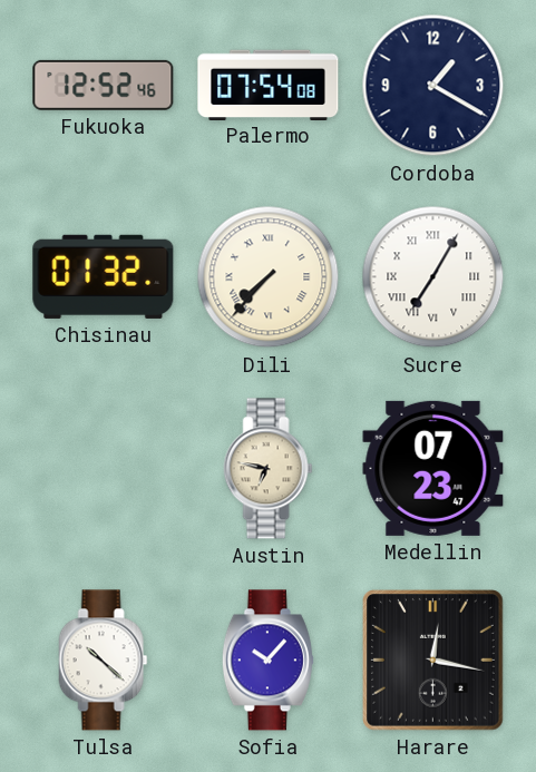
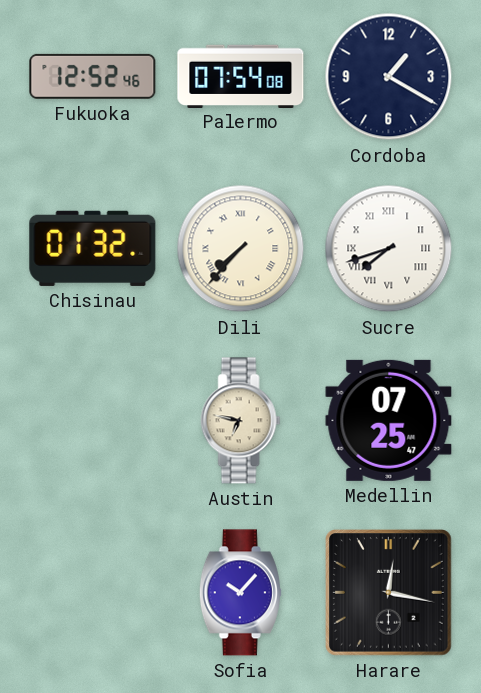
Sucre: 7:05 -> 7:42 (389, 249)
Medellin: 07:23 -> 07:25 (389, 420)
Tulsa: 10:22 -> none (104, 661)
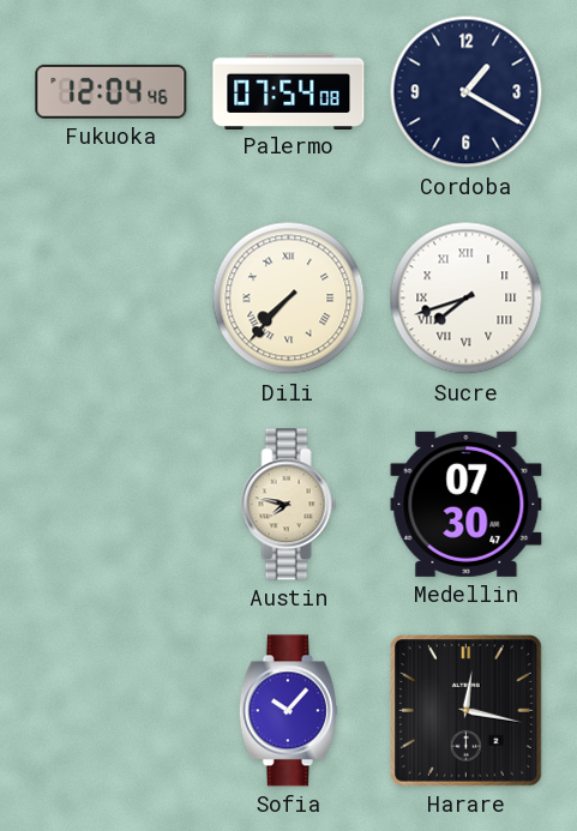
Fukuoka: 12:52 -> 12:04 (112, 91)
Chisinau: 01:32 -> none (93, 248)
Austin: 6:47 -> 7:47 (289, 505)
Medellin: 07:25 -> 07:30 (467, 504)
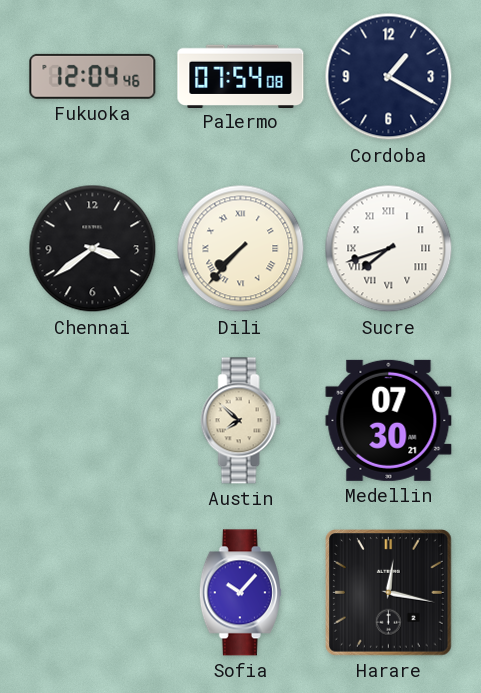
Chennai: none -> 3:39 (93, 249)
Austin: 7:47 -> 7:52 (241, 421)
Medellin: 07:30:47 -> 07:30:21 (389, 420)
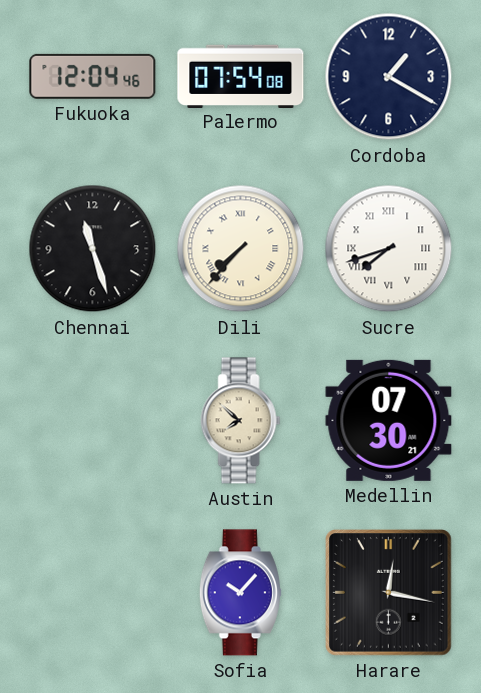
Chennai: 3:39 -> 11:27 (93, 249)
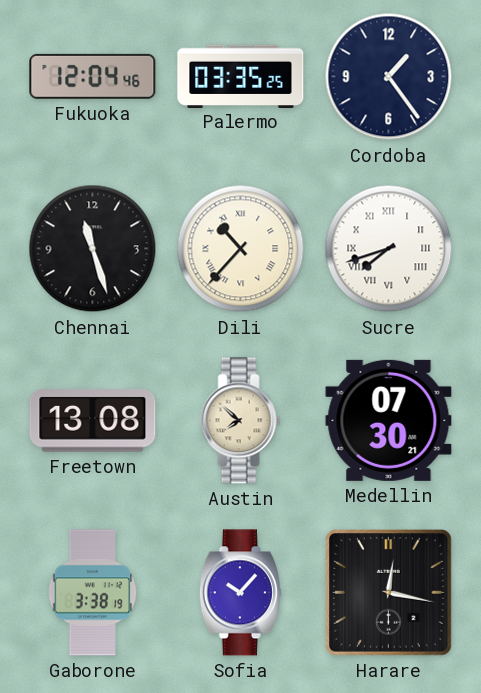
Palermo: 07:54 -> 03:35 (241, 76)
Cordoba: 1:20 -> 1:24 (389, 77)
Dili: 7:37 -> 10:37 (241, 249)
Freetown: none -> 13:08 (93, 421)
Gaborone: none -> 3:38 (93, 593)
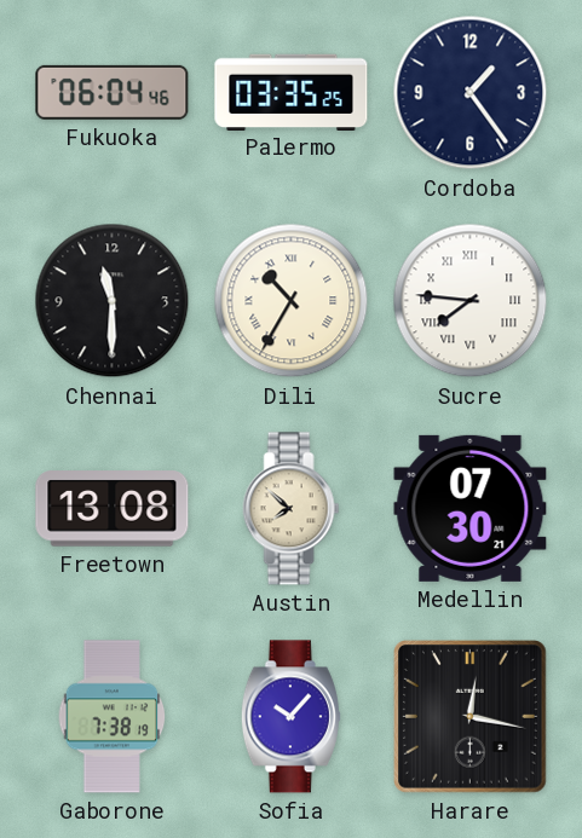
Fukuoka: 12:04 -> 06:04 (113, 92)
Chennai: 11:27 -> 11:30 (113, 301)
Dili: 10:37 -> 10:35 (292, 301)
Sucre: 7:42 -> 7:46 (471, 301)
Gaborone: 3:38 -> 7:38 (113, 717)
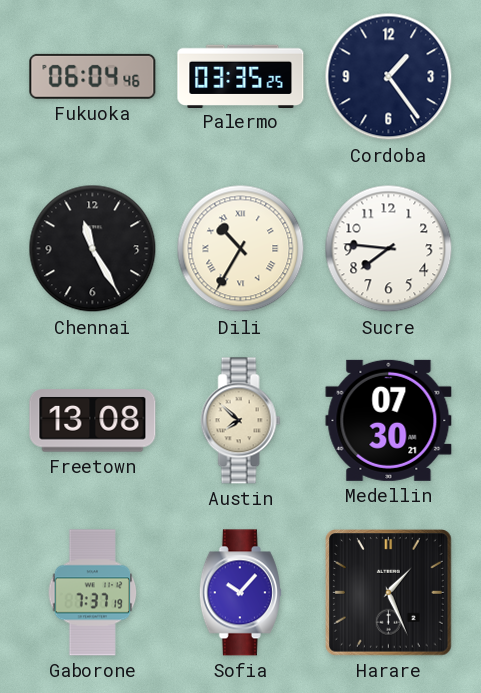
Chennai: 11:30 -> 11:25 (93, 249)
Sucre numerals: Roman -> Arabic (389, 249)
Gaborone: 7:38 -> 7:37 (93, 593)
Harare: 12:17 -> 1:26 (389, 593)
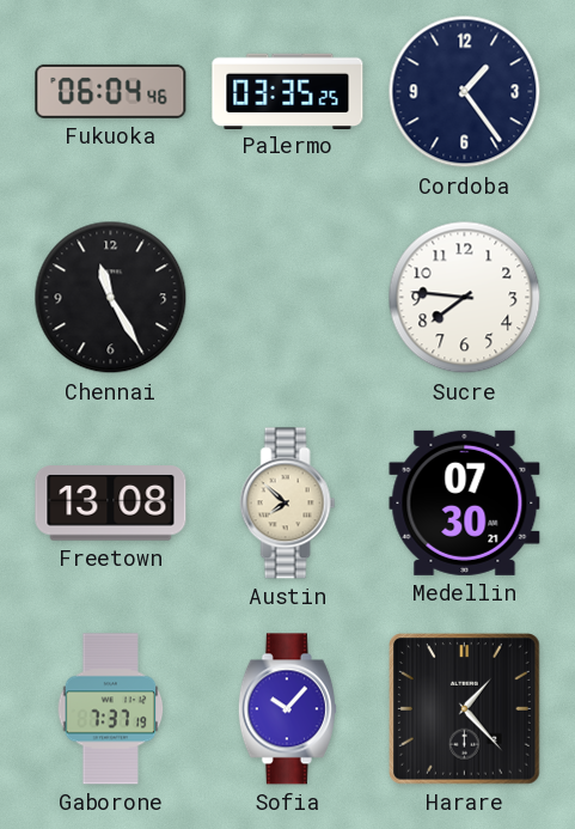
Dili: 10:35 -> none (241, 249)
Harare: 1:26 -> 1:23 (465, 709)
